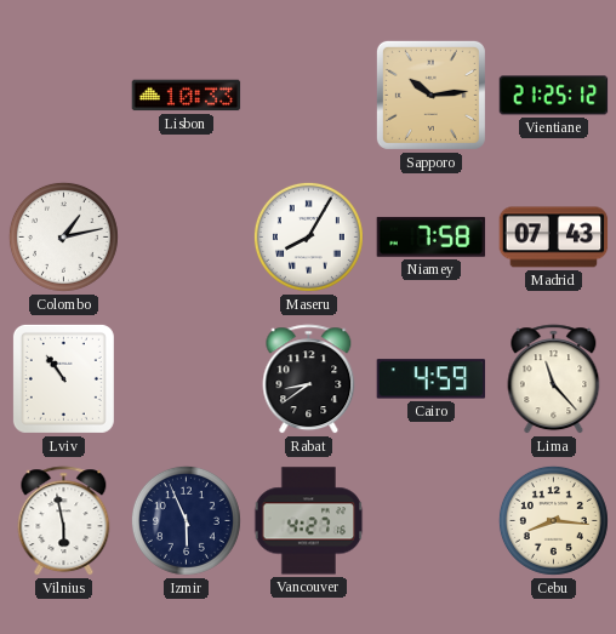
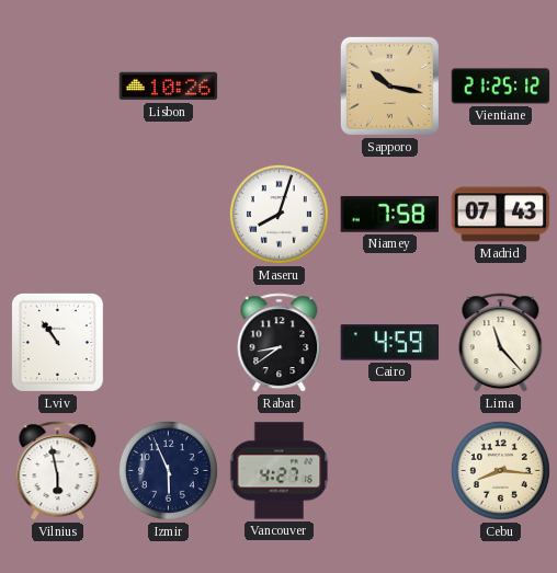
Lisbon: 10:33 -> 10:26 (169, 87)
Sapporo: 10:14 -> 10:17 (389, 85)
Colombo: 1:13 -> none (63, 236)
Maseru: 8:05 -> 8:03 (278, 214)
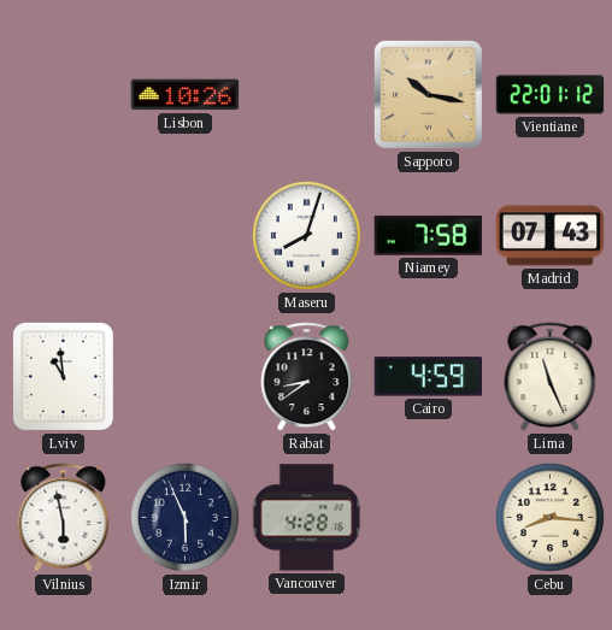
Vientiane: 21:25 -> 22:01 (551, 95)
Lviv: 10:54 -> 10:59 (63, 376)
Lima: 11:23 -> 11:26 (551, 377)
Vancouver: 4:27 -> 4:28 (307, 518)
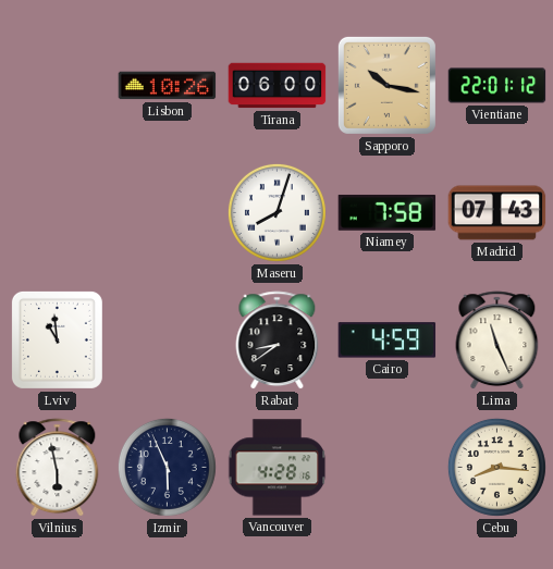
Tirana: none -> 06:00 (278, 86)
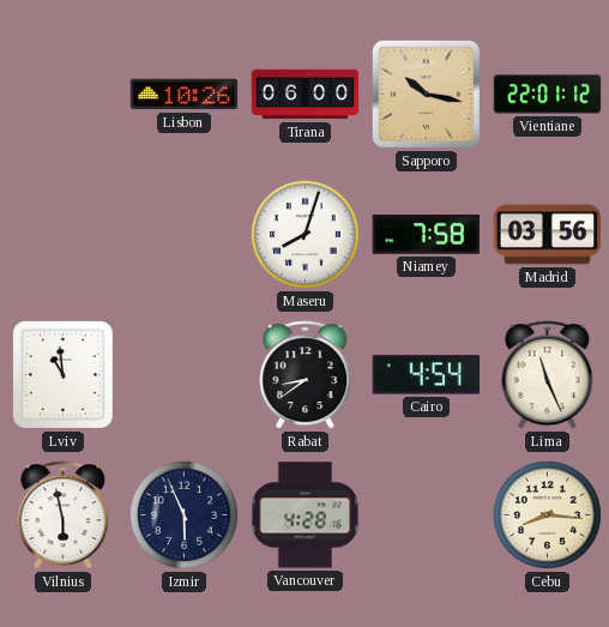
Madrid: 07:43 -> 03:56 (548, 235)
Cairo: 4:59 -> 4:54 (427, 375)
